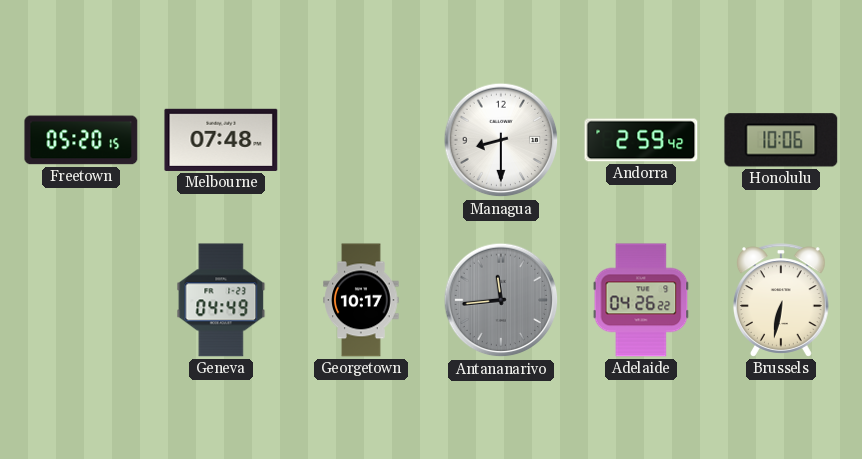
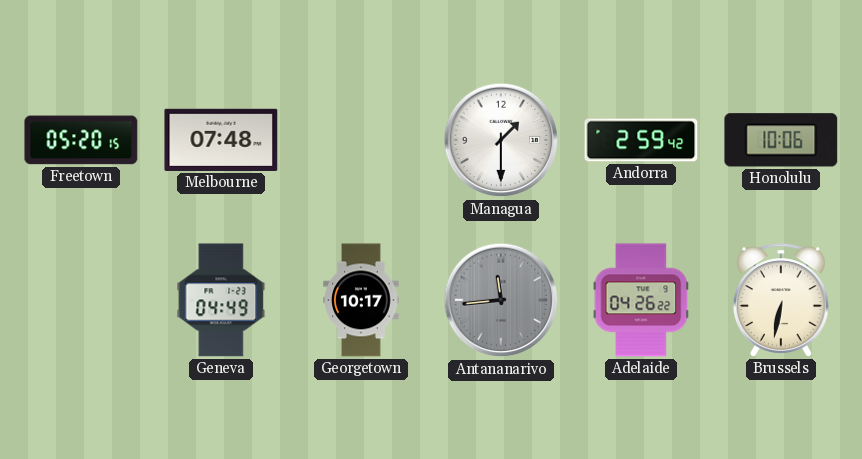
Managua: 8:30 -> 1:30 (501, 140)
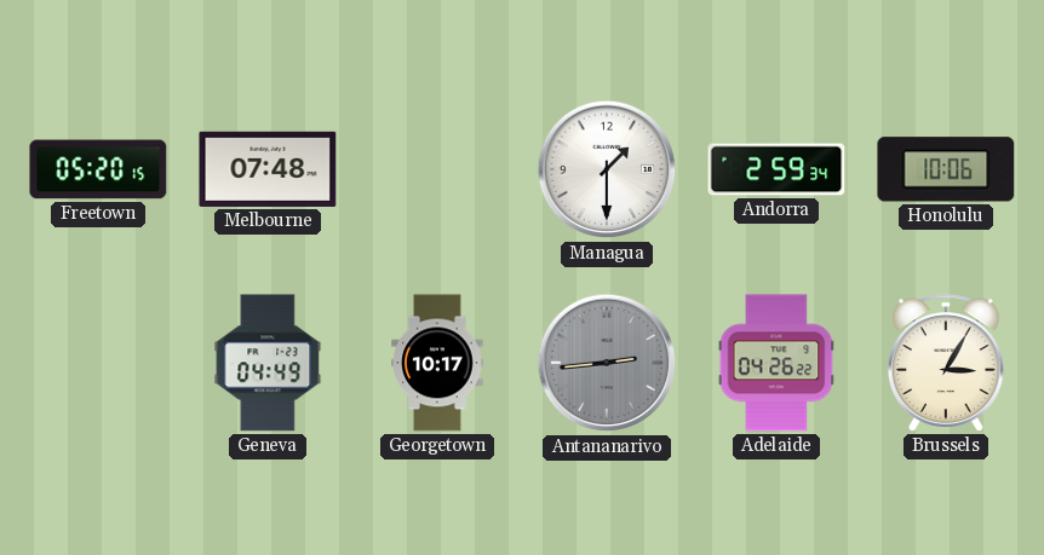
Andorra: 2:59:42 -> 2:59:34 (776, 169)
Antananarivo: 11:44 -> 2:44 (607, 363)
Brussels: 6:32 -> 3:05 (946, 363)
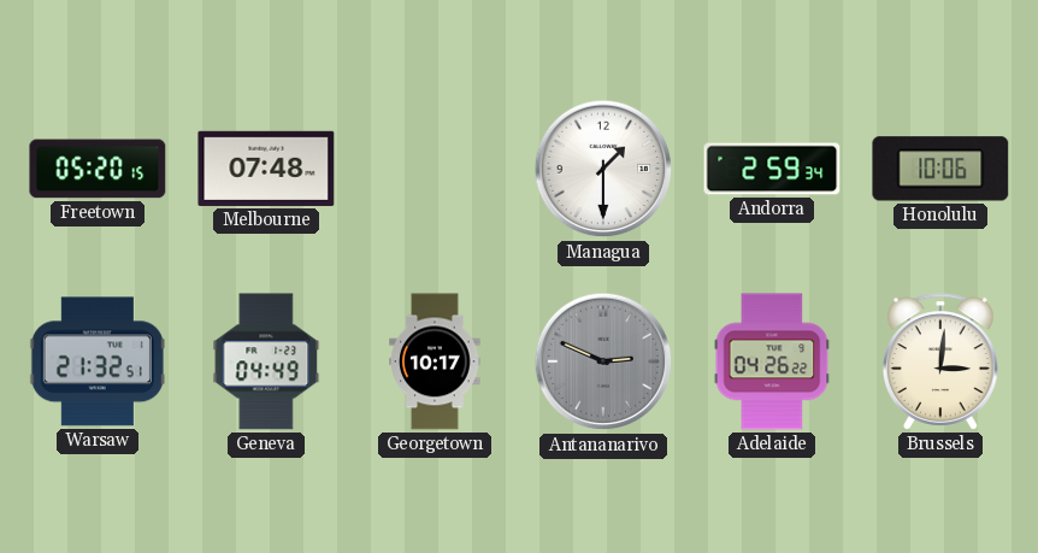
Warsaw: none -> 21:32 (98, 361)
Antananarivo: 2:44 -> 2:49 (603, 361)
Brussels: 3:05 -> 3:01 (940, 361)
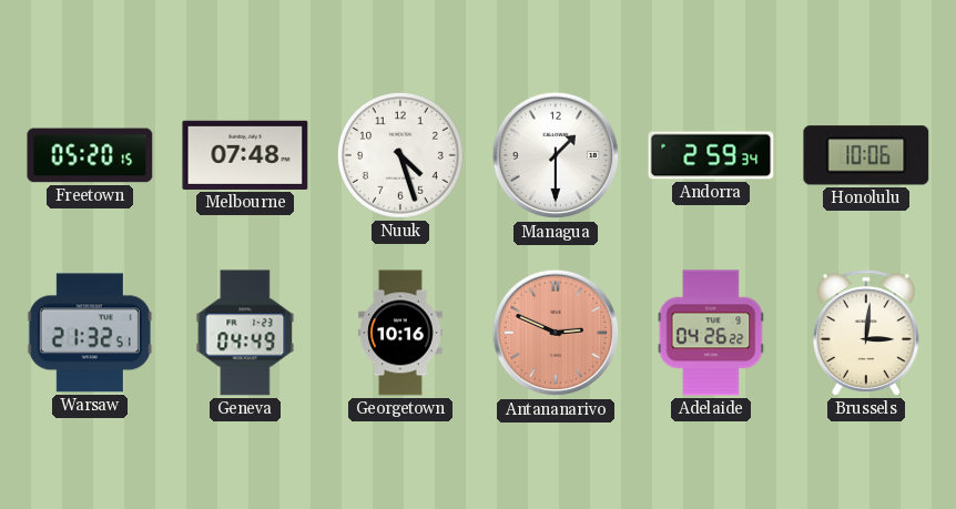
Nuuk: none -> 4:27 (400, 155)
Georgetown: 10:17 -> 10:16 (400, 333)
Antananarivo dial: grey -> salmon (556, 333)
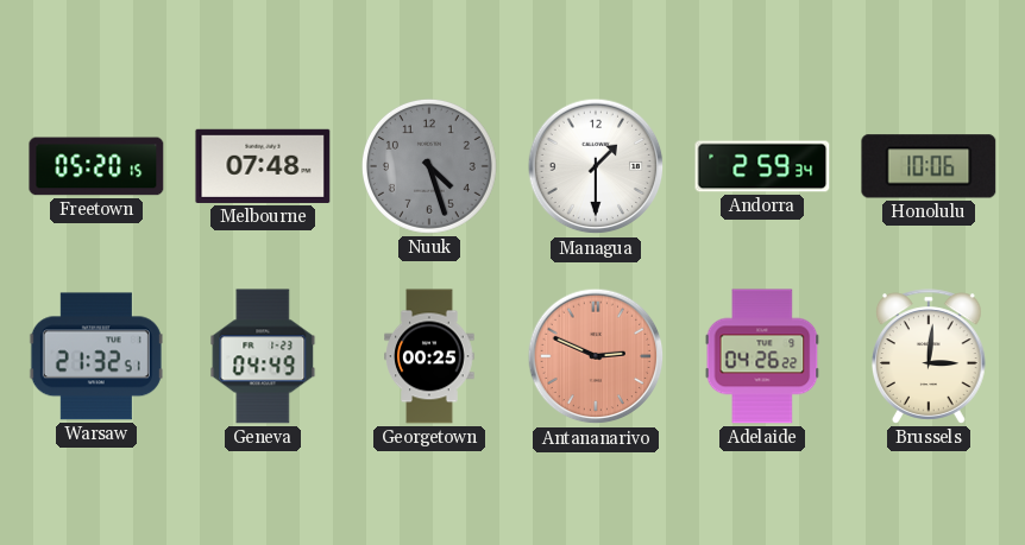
Nuuk dial: white -> grey (429, 166)
Georgetown: 10:16 -> 00:25 (429, 356)
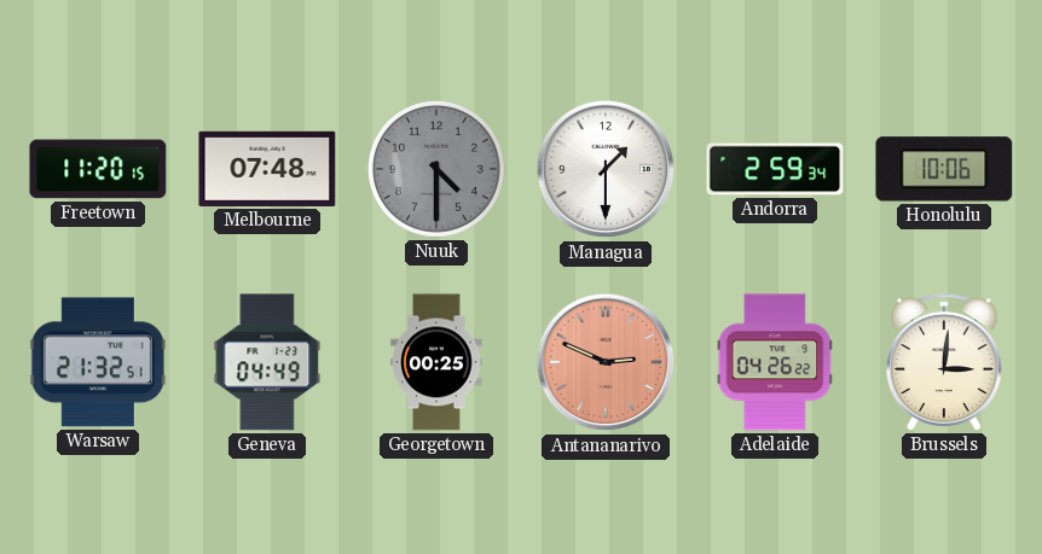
Freetown: 05:20 -> 11:20 (98, 169)
Nuuk: 4:27 -> 4:30 (436, 169)
